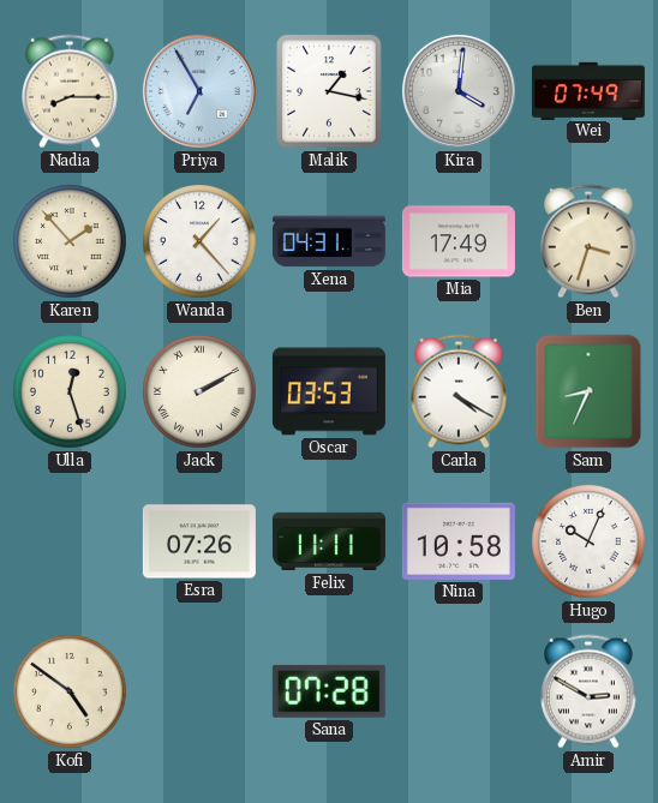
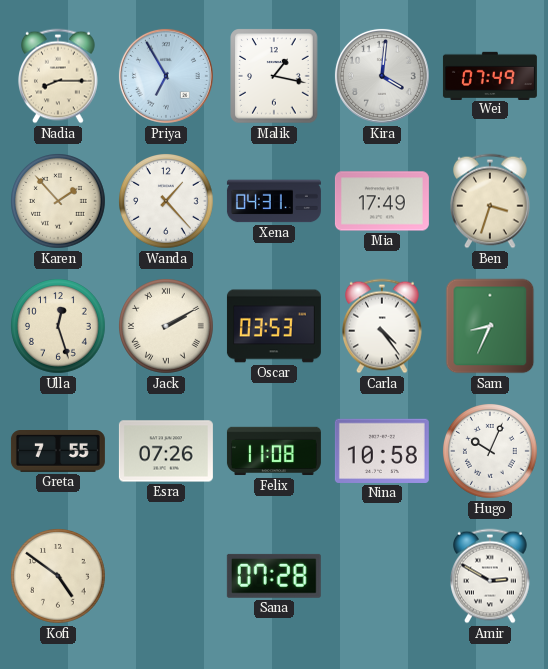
Carla: 4:20 -> 4:24 (383, 326)
Greta: none -> 7:55 (58, 452)
Felix: 11:11 -> 11:08 (274, 451)
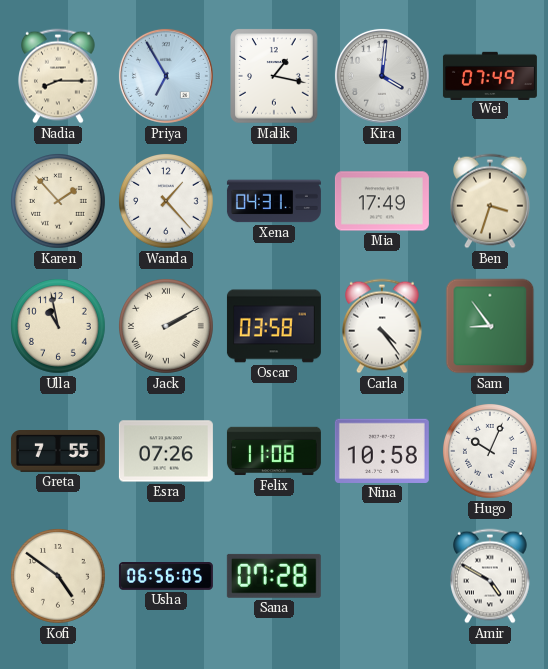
Ulla: 12:27 -> 10:58 (59, 327)
Oscar: 03:53 -> 03:58 (274, 326)
Sam: 8:34 -> 8:54 (490, 326)
Usha: none -> 06:56 (166, 577)
Amir: 2:50 -> 4:50 (491, 576)
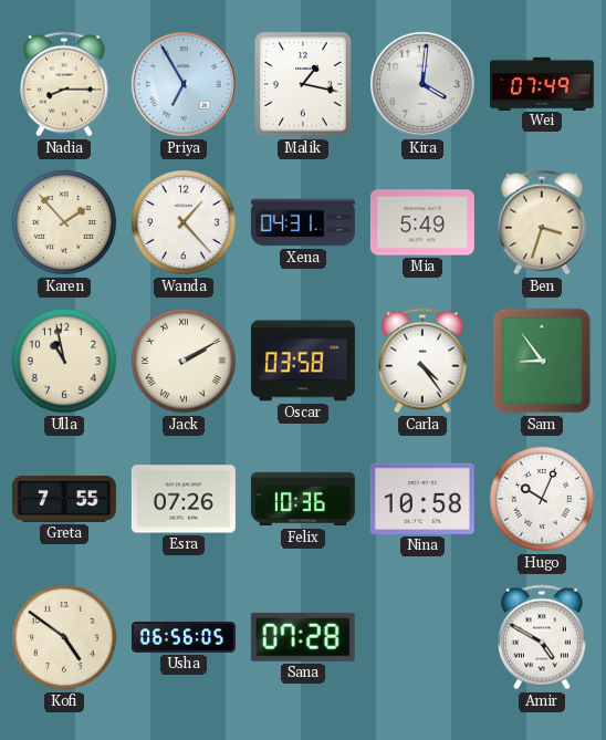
Mia: 17:49 -> 5:49 (422, 222)
Felix: 11:08 -> 10:36 (303, 499)
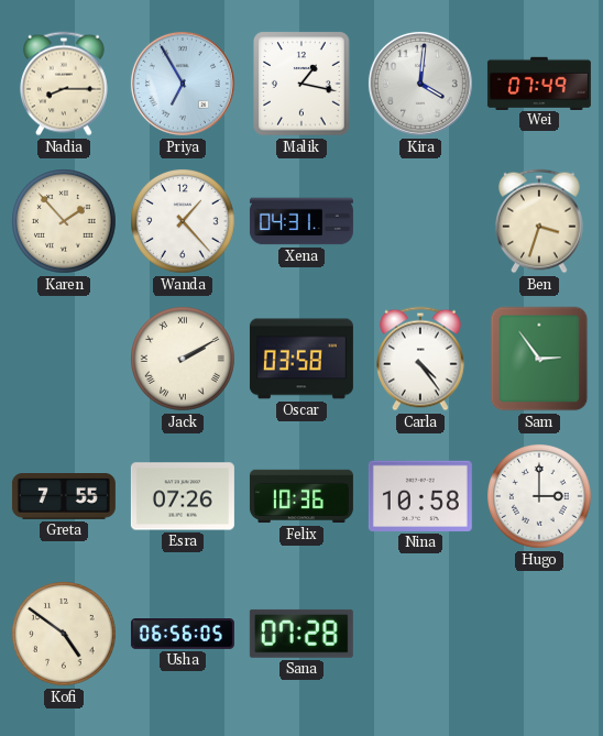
Mia: 5:49 -> none (422, 222)
Ulla: 10:58 -> none (65, 362)
Sam: 8:54 -> 2:54 (539, 359)
Hugo: 10:04 -> 3:00 (540, 497)
Amir: 4:50 -> none (543, 637)
